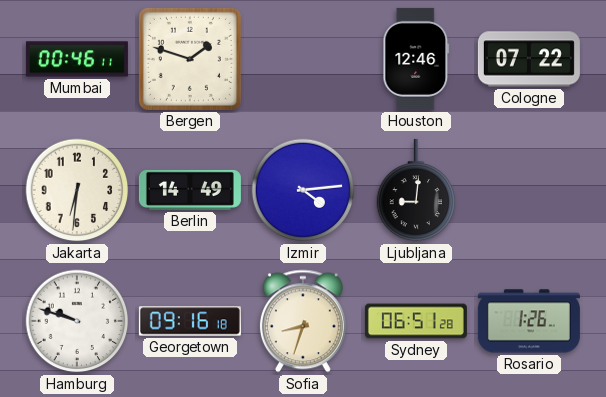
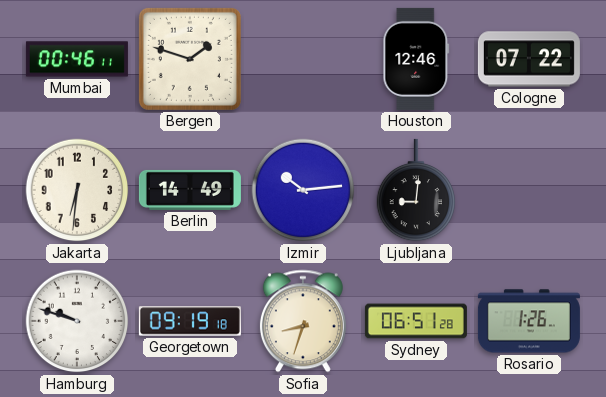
Izmir: 4:14 -> 10:14 (303, 190)
Georgetown: 09:16 -> 09:19 (190, 321)
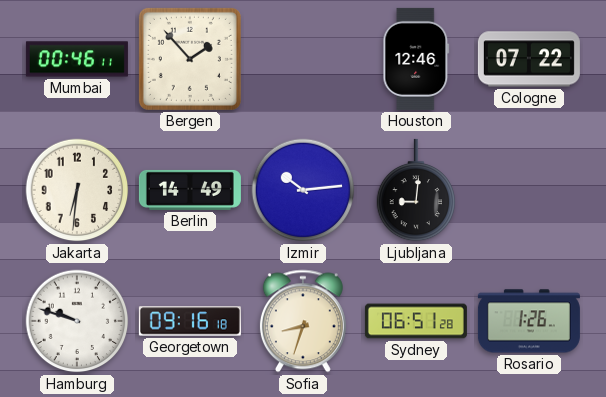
Bergen: 1:48 -> 1:53 (190, 59)
Georgetown: 09:19 -> 09:16 (190, 321)
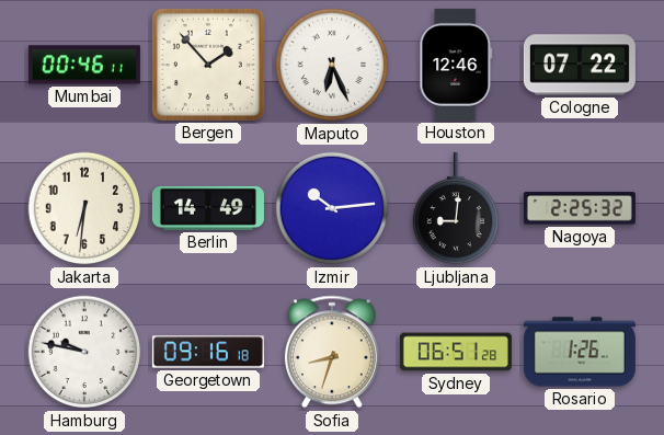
Maputo: none -> 6:26 (332, 65)
Nagoya: none -> 2:25 (580, 208)
Hamburg: 9:48 -> 9:47 (84, 352)
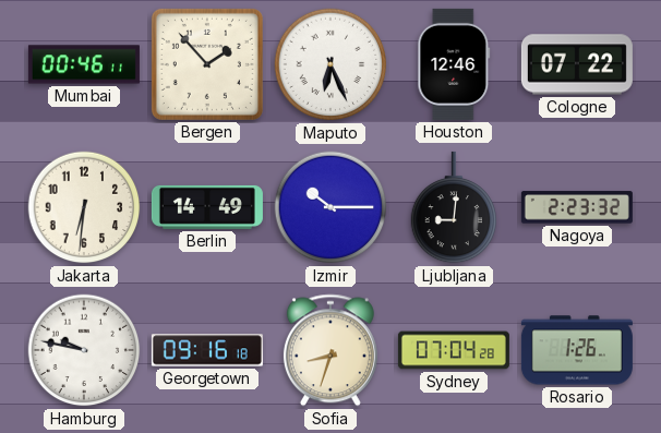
Izmir: 10:14 -> 10:15 (330, 207)
Nagoya: 2:25 -> 2:23 (577, 207)
Sydney: 06:51 -> 07:04 (454, 350)
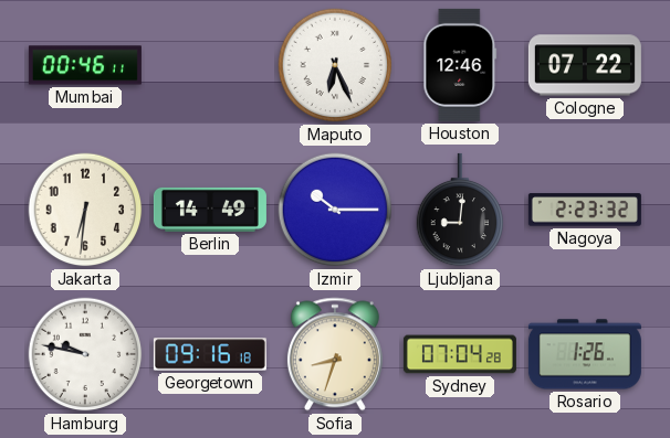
Bergen: 1:53 -> none (207, 64)
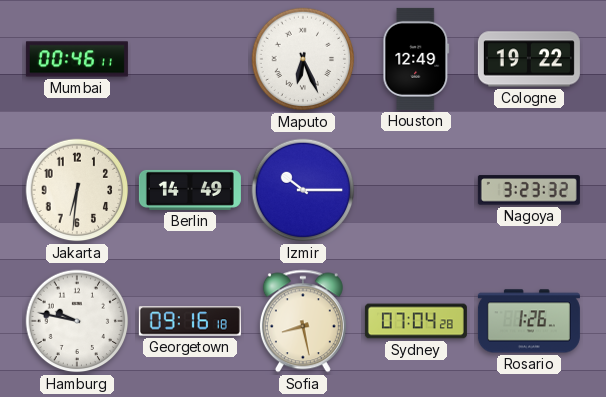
Houston: 12:46 -> 12:49 (416, 59)
Cologne: 07:22 -> 19:22 (529, 59)
Ljubljana: 9:01 -> none (460, 210)
Nagoya: 2:23 -> 3:23 (529, 190)
Sofia: 8:33 -> 8:28 (303, 321)
